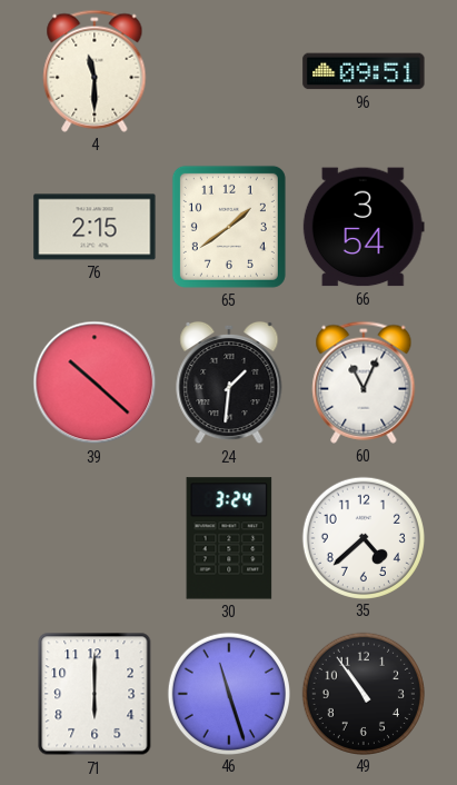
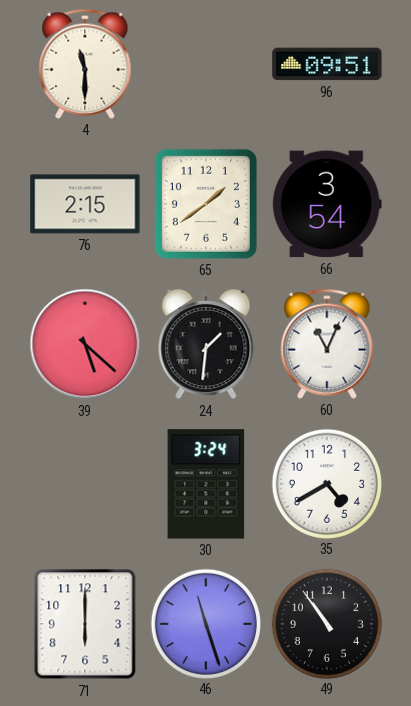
39: 10:22 -> 5:22 (85, 344)
35: 4:38 -> 4:40 (326, 483)
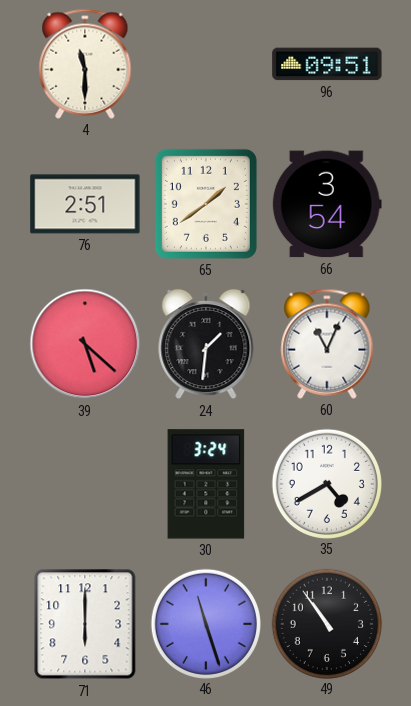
76: 2:15 -> 2:51 (85, 204)
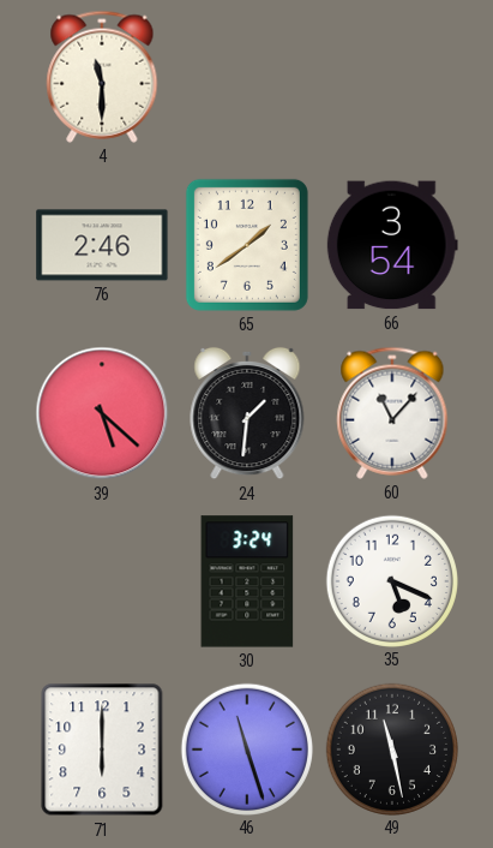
96: 09:51 -> none (327, 64)
76: 2:51 -> 2:46 (102, 245)
60: 11:04 -> 11:07 (392, 413)
35: 4:40 -> 5:19 (391, 580)
49: 10:54 -> 11:28 (391, 748)
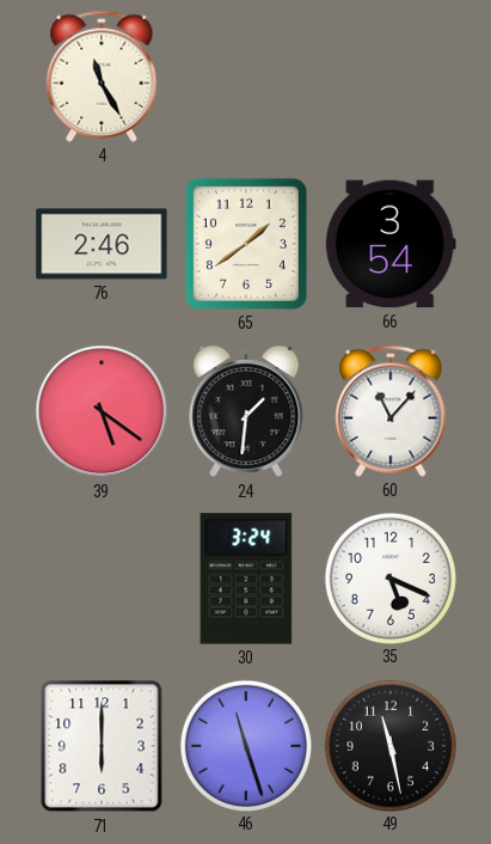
4: 11:30 -> 11:25 (102, 77)
39: 5:22 -> 5:21 (102, 411)
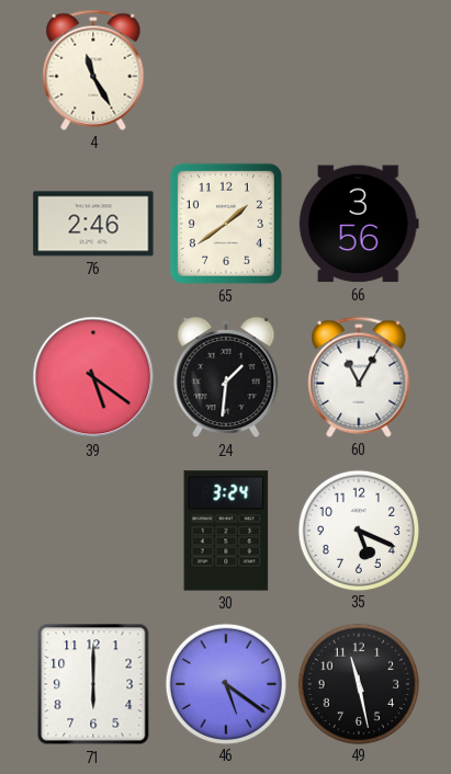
66: 3:54 -> 3:56 (359, 224)
60: 11:07 -> 11:05 (359, 377)
46: 11:27 -> 5:21 (225, 683)
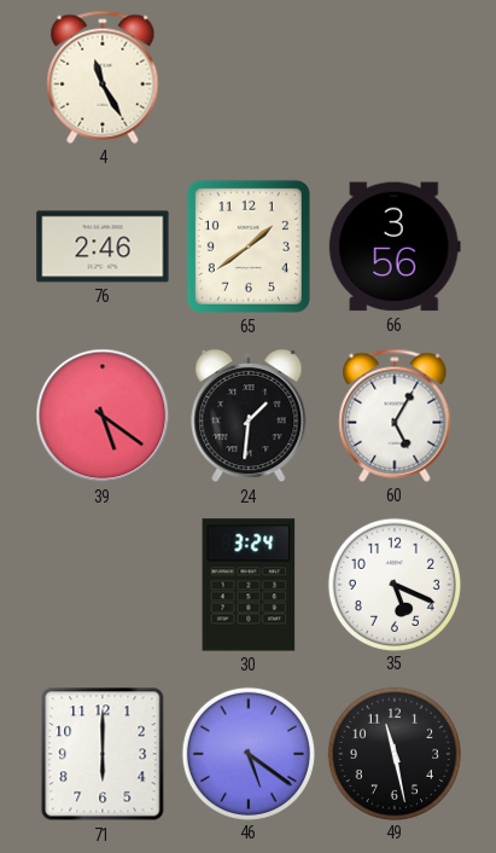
60: 11:05 -> 5:05 (395, 416)
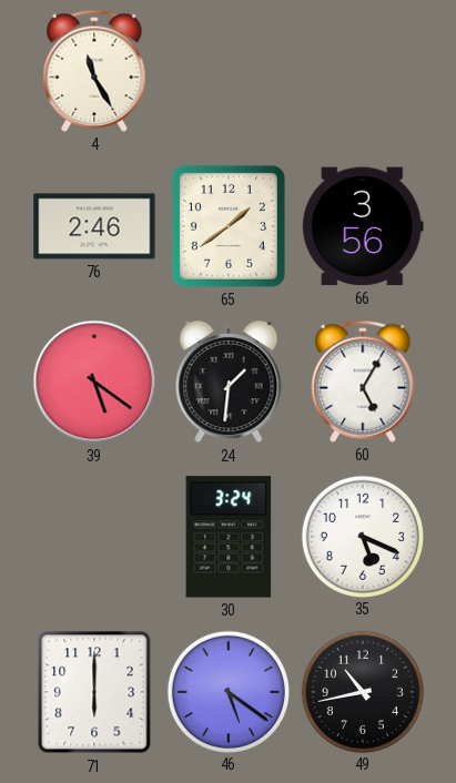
49: 11:28 -> 10:43 (362, 691)
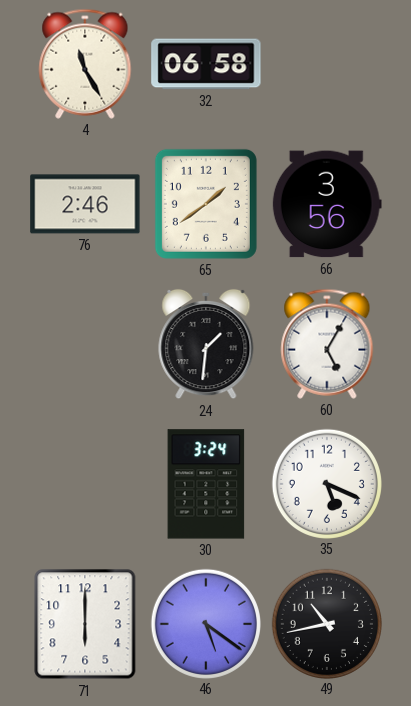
32: none -> 06:58 (206, 64)
39: 5:21 -> none (94, 382)
